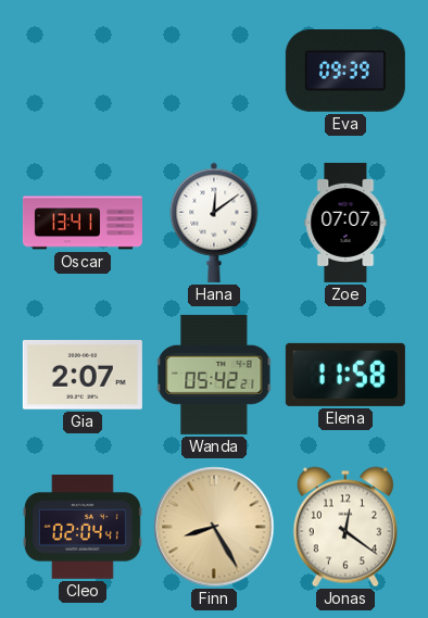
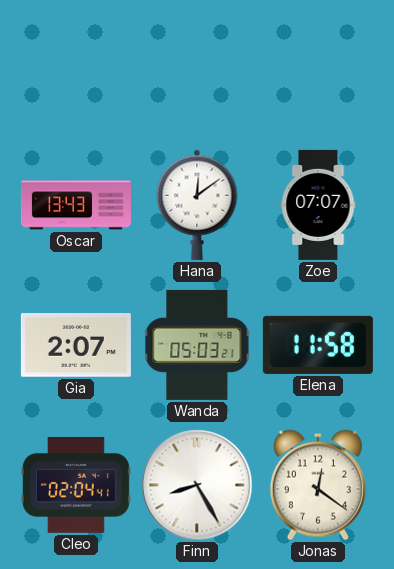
Eva: 09:39 -> none (345, 72)
Oscar: 13:41 -> 13:43 (76, 205)
Wanda: 05:42 -> 05:03 (197, 345)
Finn dial: champagne -> white (197, 485)
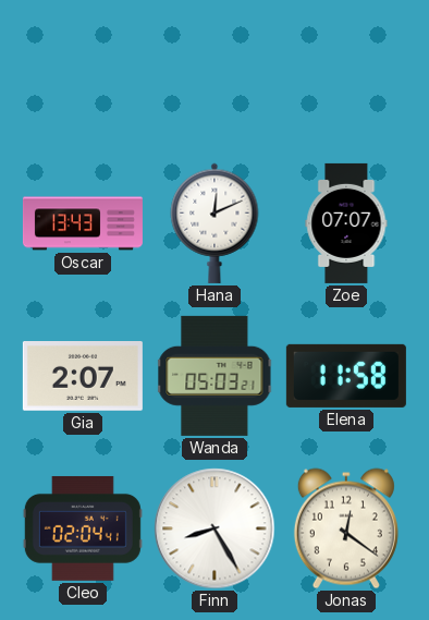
Hana: 12:09 -> 12:11 (214, 223)
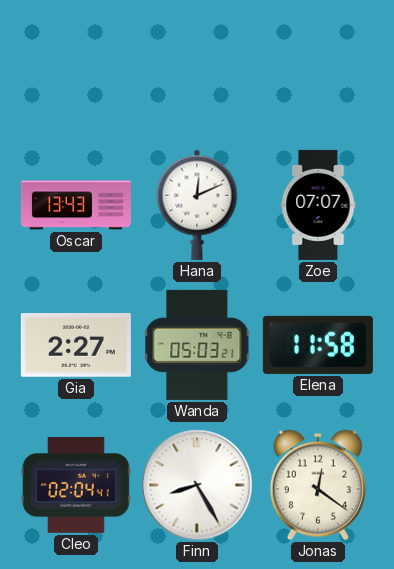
Gia: 2:07 -> 2:27 (76, 346)
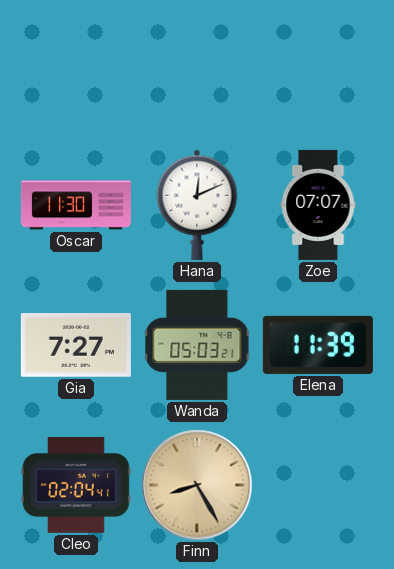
Oscar: 13:43 -> 11:30 (76, 205)
Gia: 2:27 -> 7:27 (76, 346)
Elena: 11:58 -> 11:39 (318, 345)
Finn dial: white -> champagne (197, 485)
Jonas: 12:21 -> none (318, 485)
